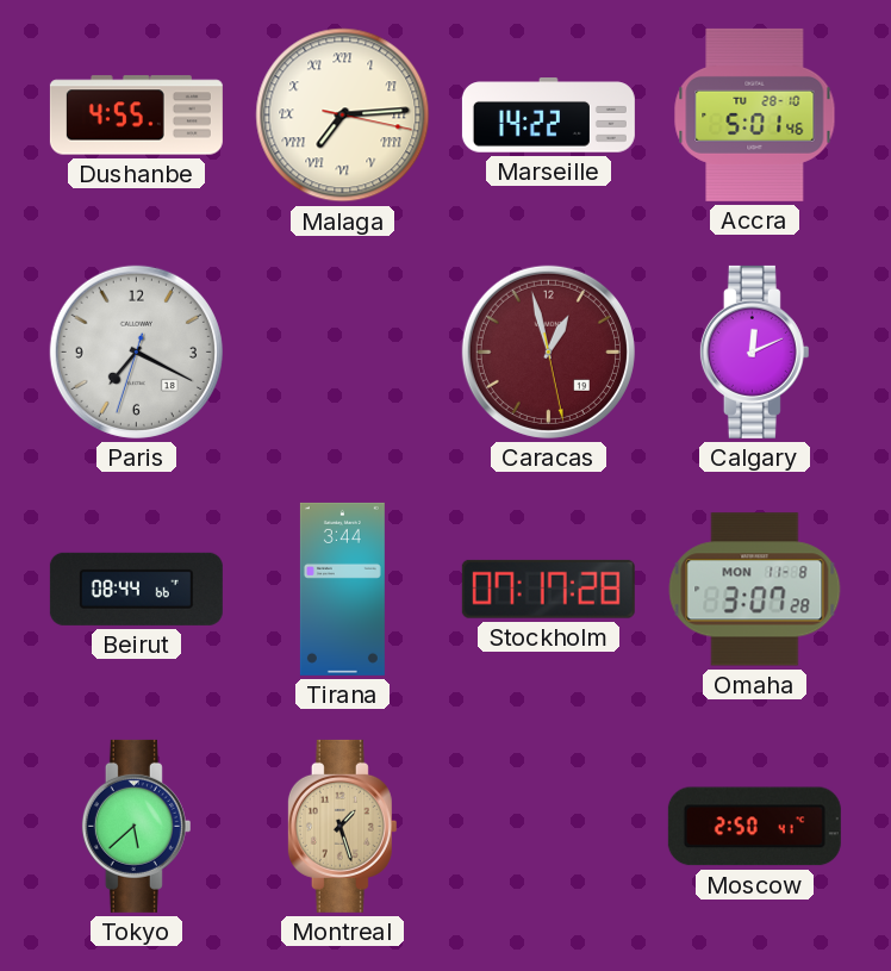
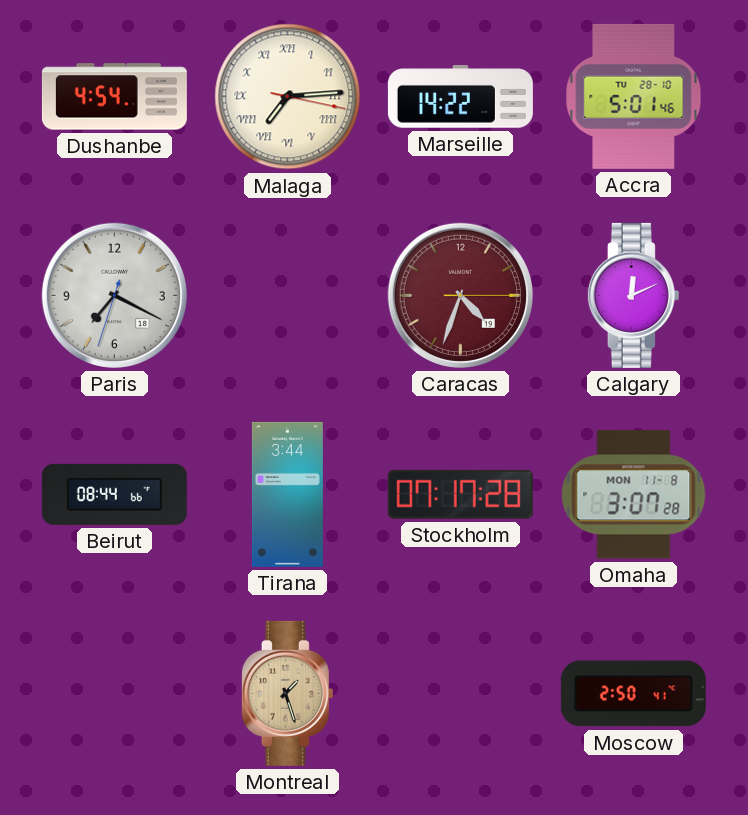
Dushanbe: 4:55 -> 4:54 (114, 97)
Caracas: 12:57 -> 4:33 (460, 295)
Tokyo: 5:38 -> none (136, 826)
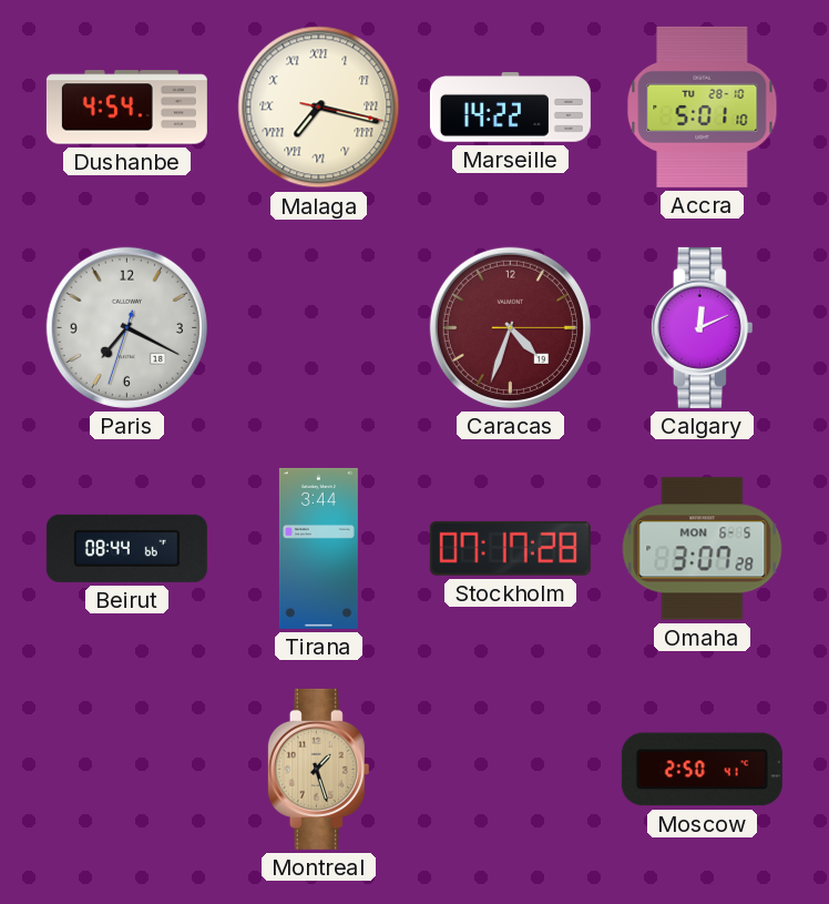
Malaga: 7:14 -> 7:17 (319, 108)
Accra: 5:01:46 -> 5:01:10 (703, 106)
Omaha date: MON 11-8 -> MON 6-5 (703, 549)
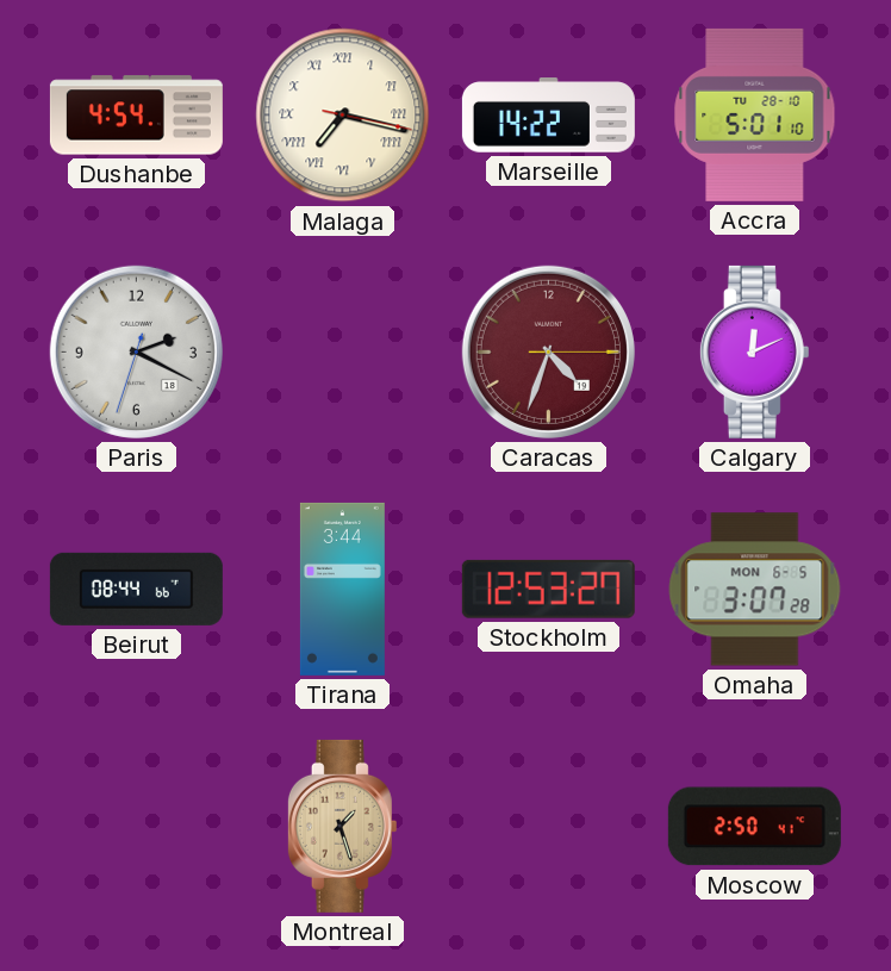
Paris: 7:19 -> 2:19 (136, 351)
Stockholm: 07:17 -> 12:53 (548, 589)
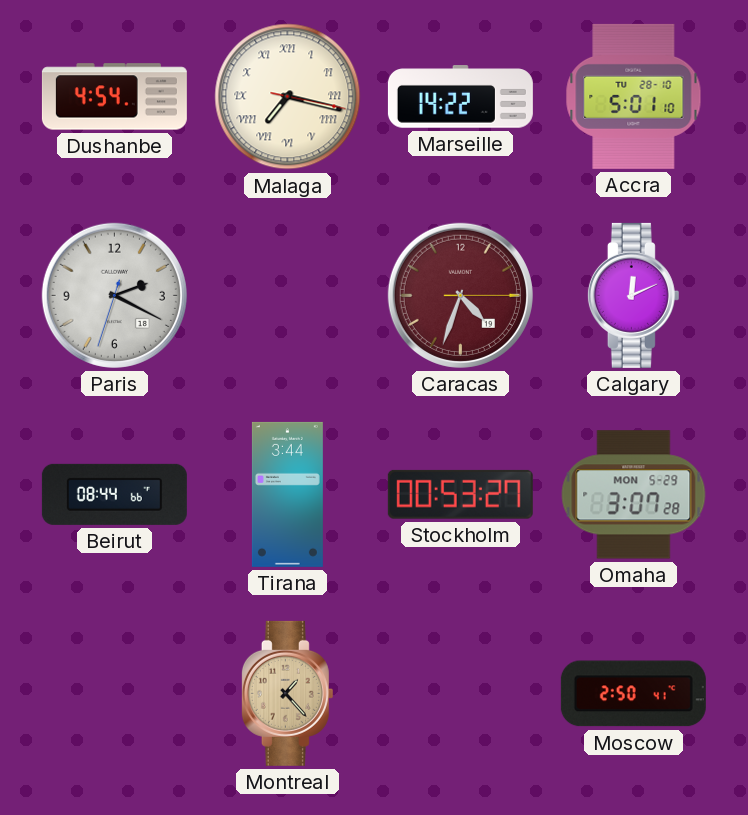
Stockholm: 12:53 -> 00:53 (460, 494)
Omaha date: MON 6-5 -> MON 5-29 (634, 495)
Montreal: 1:27 -> 1:23 (287, 693)
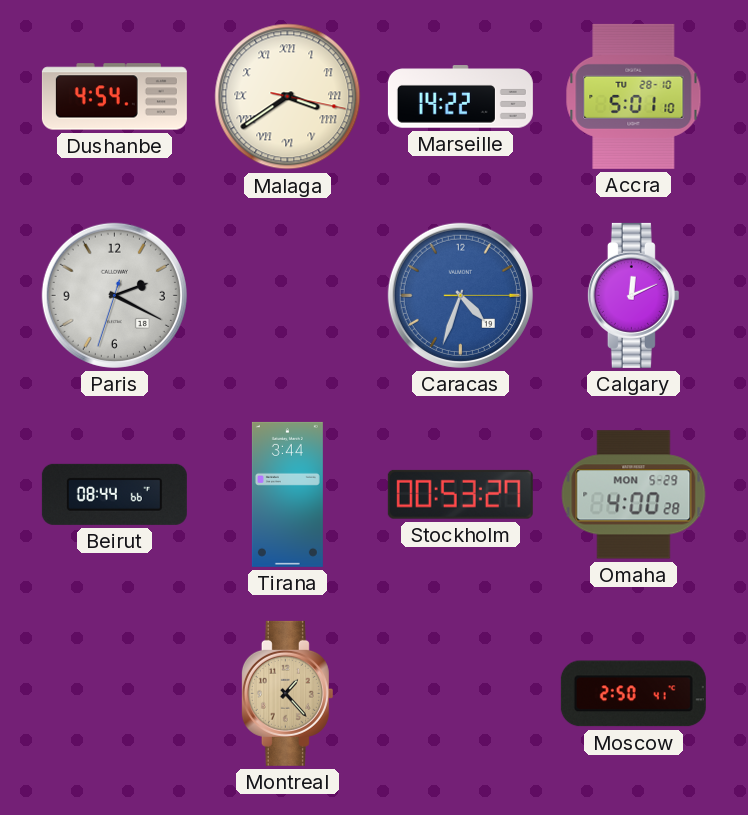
Malaga: 7:17 -> 3:39 (288, 97)
Caracas dial: burgundy -> blue (460, 295)
Omaha: 3:07 -> 4:00 (634, 495)
